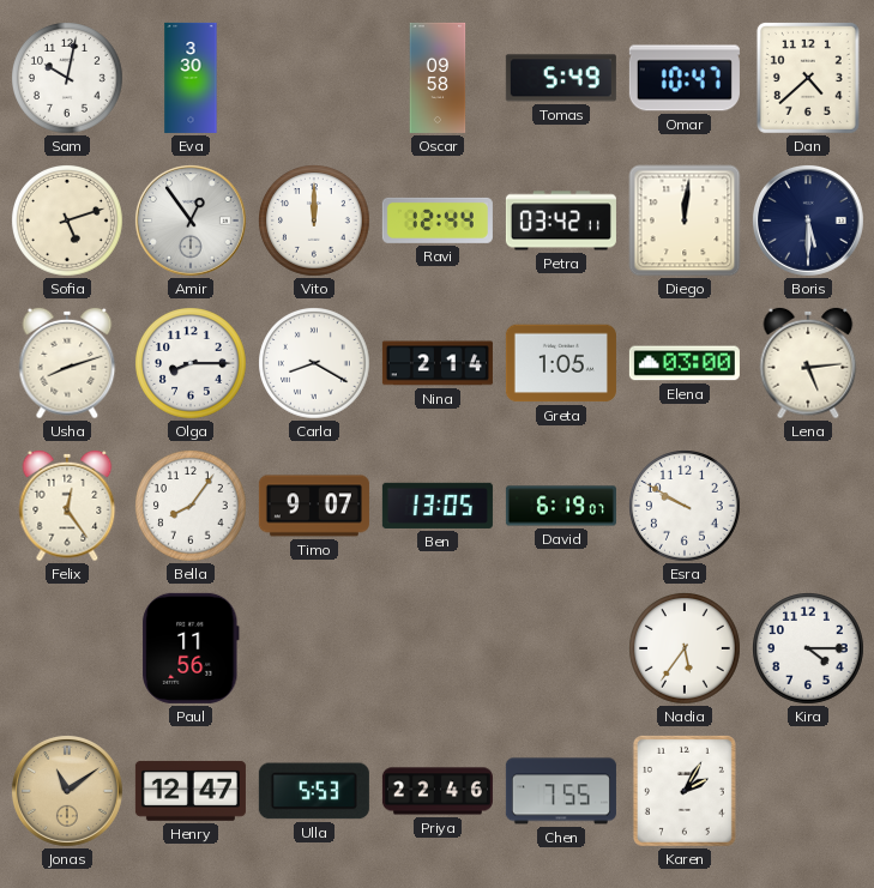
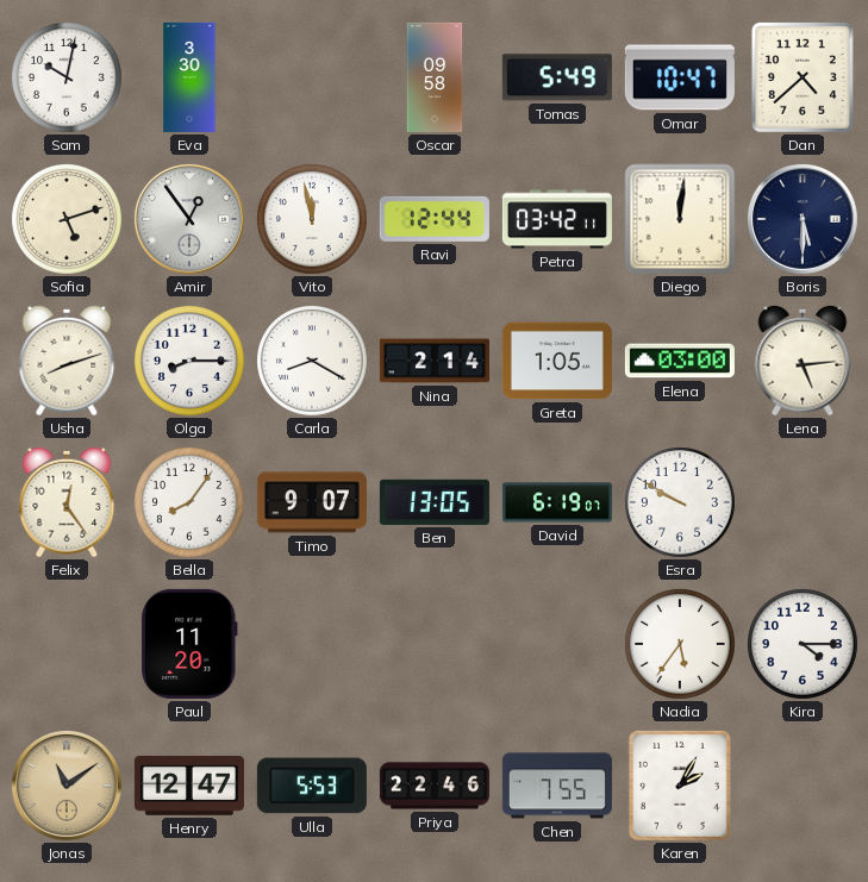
Vito: 12:00 -> 11:58 (313, 220)
Paul: 11:56 -> 11:20 (189, 644)
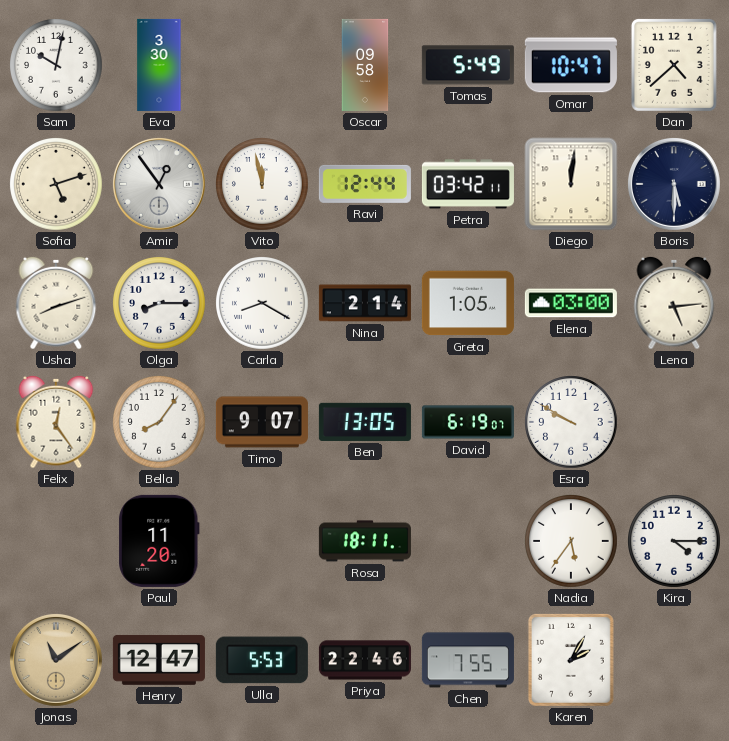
Rosa: none -> 18:11 (365, 541)
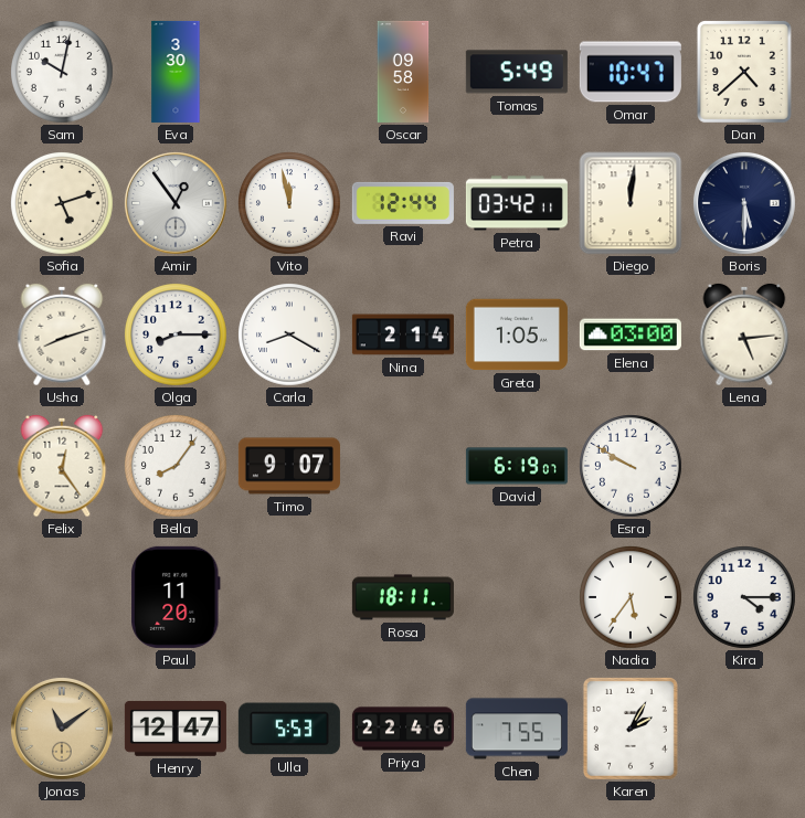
Ben: 13:05 -> none (365, 422)
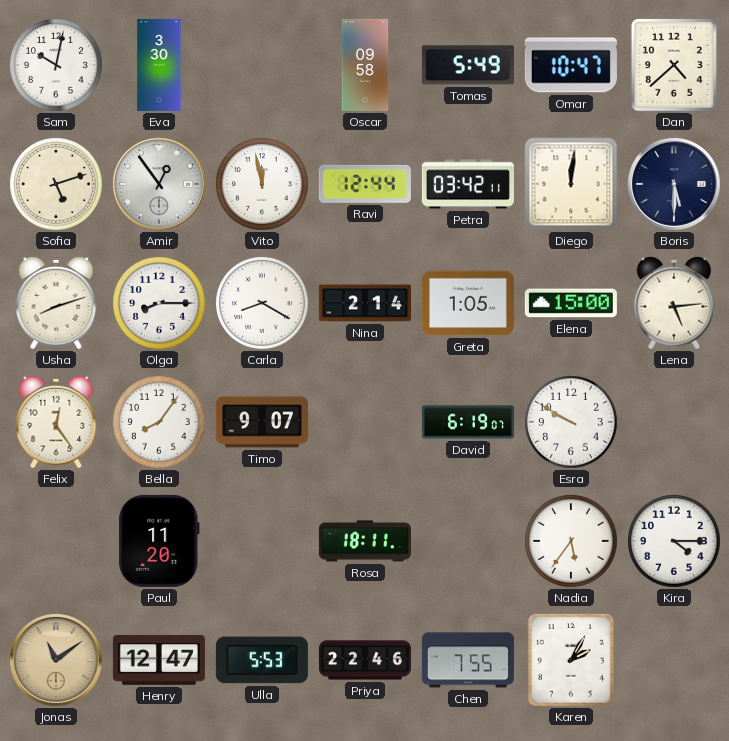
Elena: 03:00 -> 15:00 (571, 303)
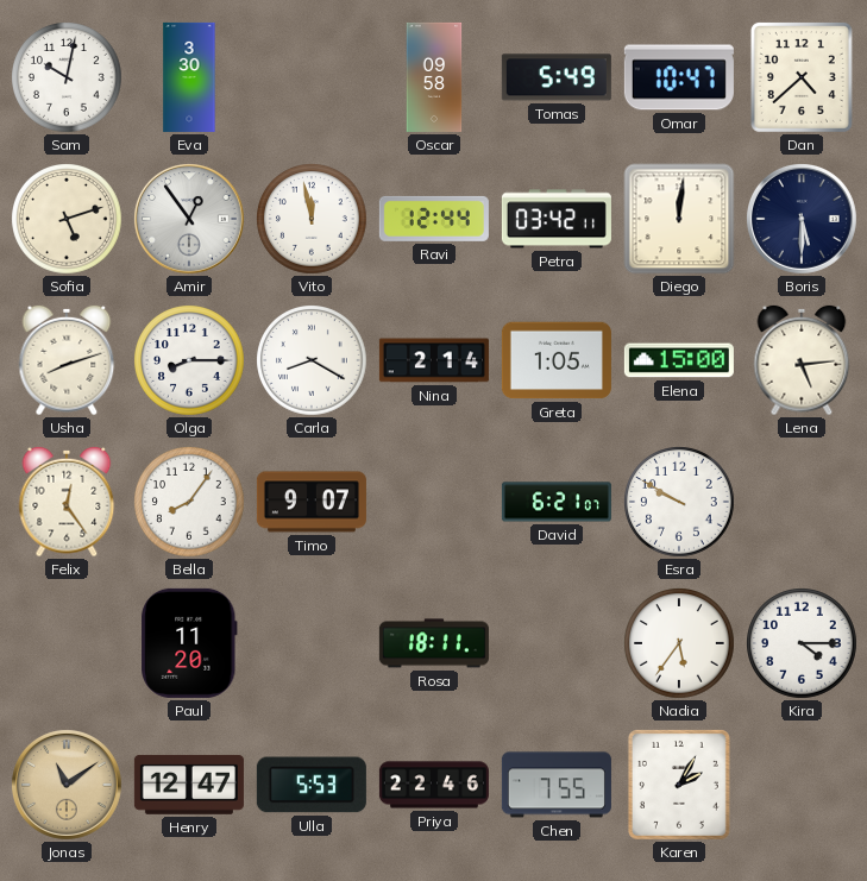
David: 6:19 -> 6:21 (557, 502)
